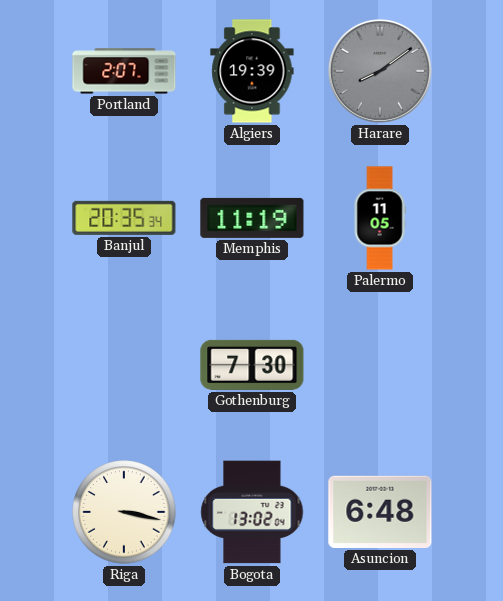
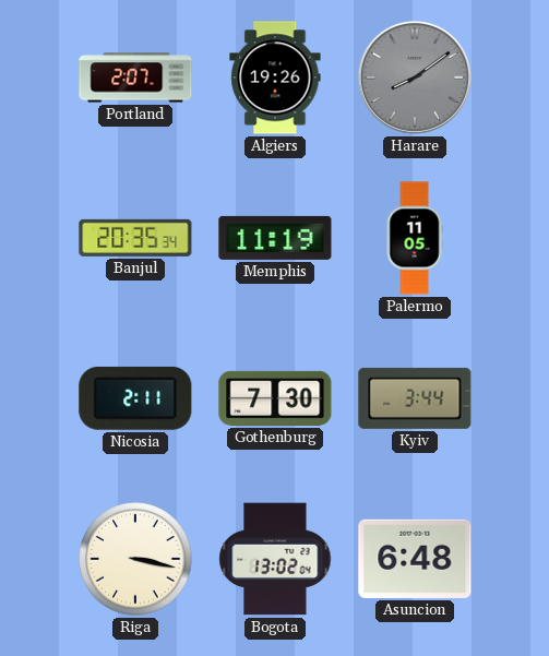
Algiers: 19:39 -> 19:26 (275, 77)
Nicosia: none -> 2:11 (135, 398)
Kyiv: none -> 3:44 (415, 398)
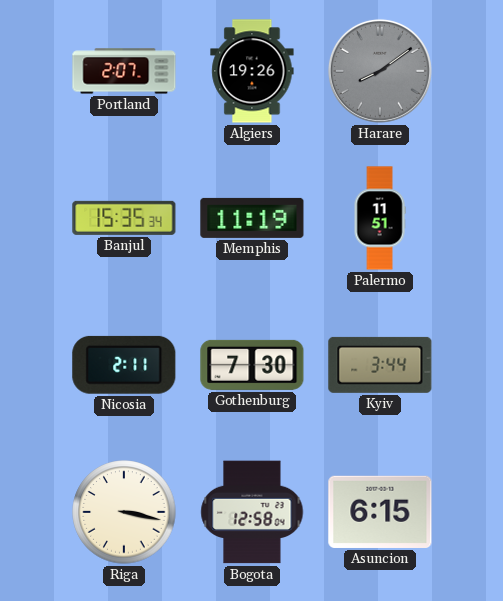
Banjul: 20:35 -> 15:35 (124, 218)
Palermo: 11:05 -> 11:51 (380, 218)
Bogota: 13:02 -> 12:58 (252, 512)
Asuncion: 6:48 -> 6:15 (380, 512)
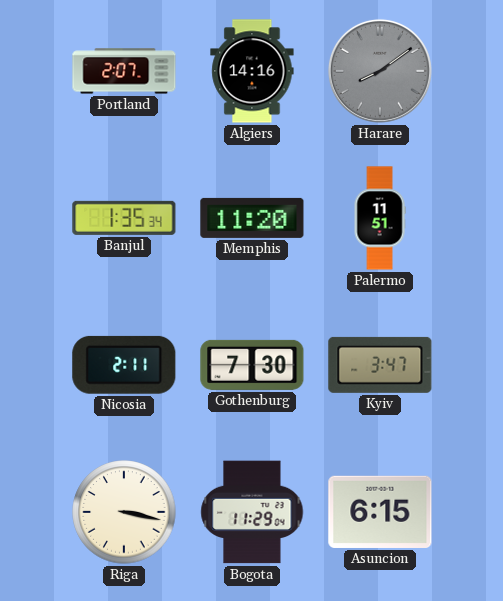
Algiers: 19:26 -> 14:16 (252, 71)
Banjul: 15:35 -> 1:35 (124, 218)
Memphis: 11:19 -> 11:20 (252, 218)
Kyiv: 3:44 -> 3:47 (380, 365)
Bogota: 12:58 -> 11:29 (252, 512)
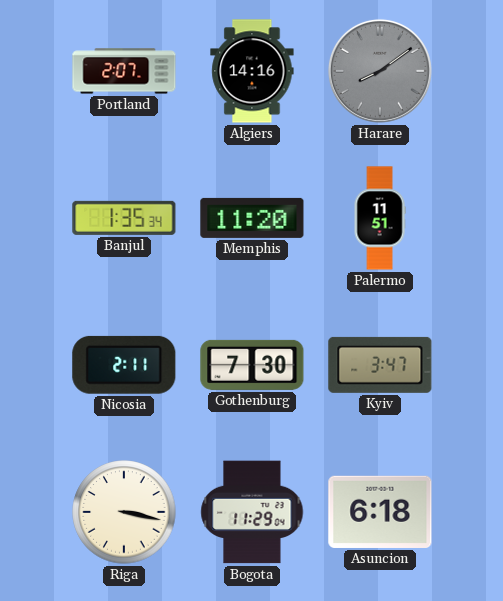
Asuncion: 6:15 -> 6:18 (380, 512)
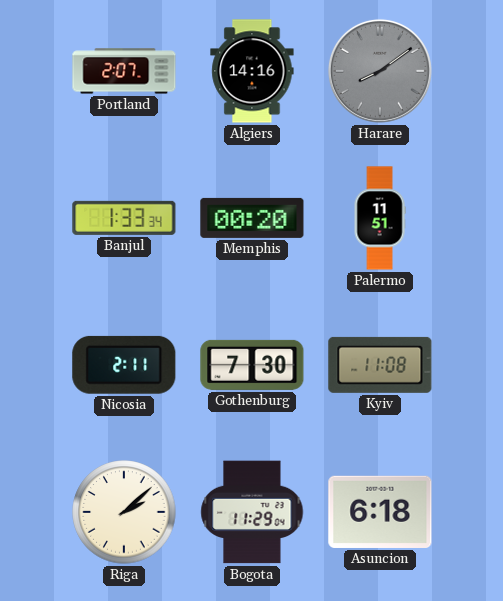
Banjul: 1:35 -> 1:33 (124, 218)
Memphis: 11:20 -> 00:20 (252, 218)
Kyiv: 3:47 -> 11:08 (380, 365)
Riga: 3:17 -> 2:08 (124, 512)
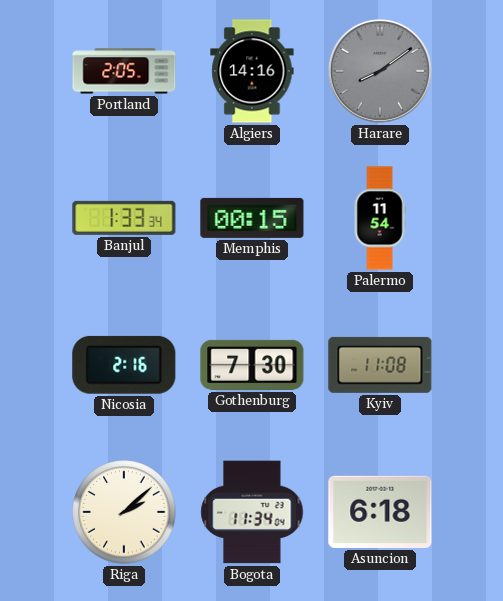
Portland: 2:07 -> 2:05 (124, 71)
Memphis: 00:20 -> 00:15 (252, 218)
Palermo: 11:51 -> 11:54 (380, 218)
Nicosia: 2:11 -> 2:16 (124, 365)
Bogota: 11:29 -> 11:34 (252, 512)
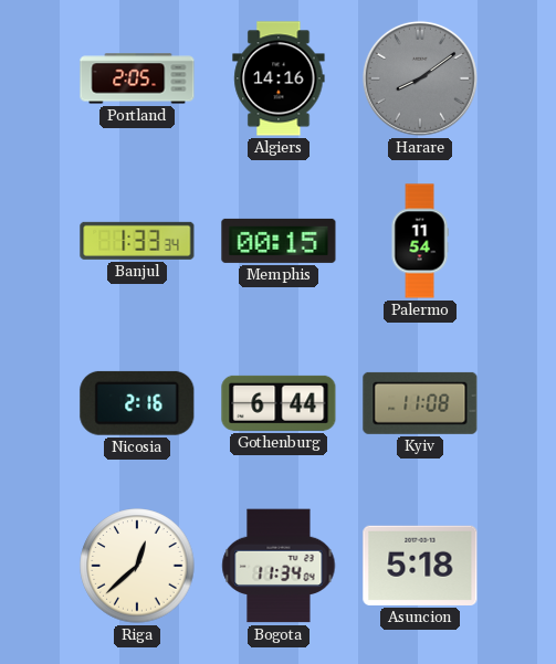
Gothenburg: 7:30 -> 6:44 (279, 403)
Riga: 2:08 -> 12:38 (137, 566)
Asuncion: 6:18 -> 5:18 (420, 566)
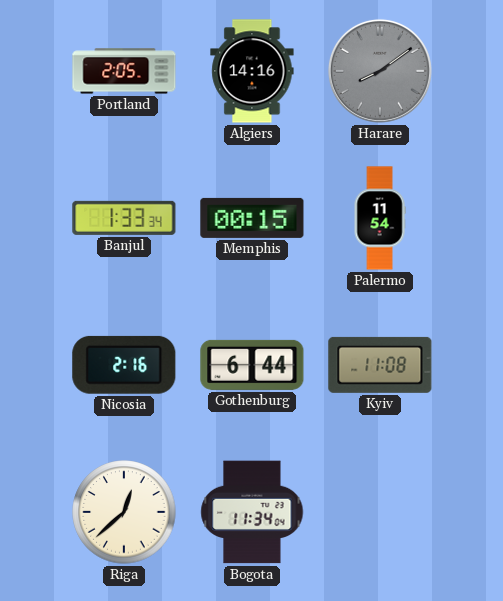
Asuncion: 5:18 -> none (420, 566)
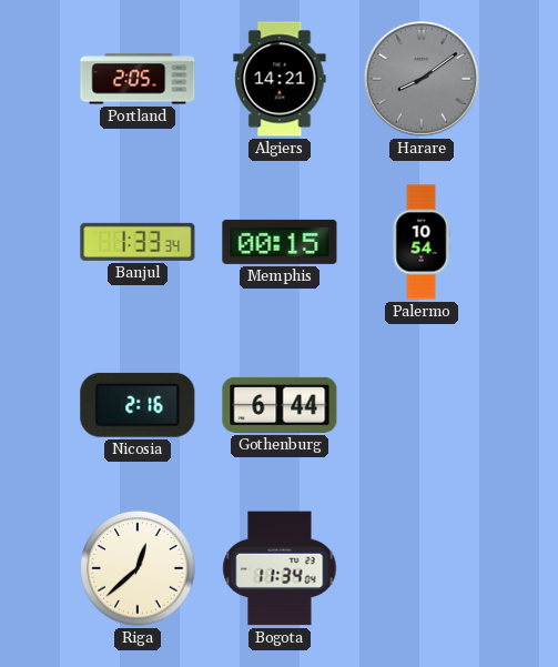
Algiers: 14:16 -> 14:21 (280, 79)
Palermo: 11:54 -> 10:54 (422, 242)
Kyiv: 11:08 -> none (380, 365)
